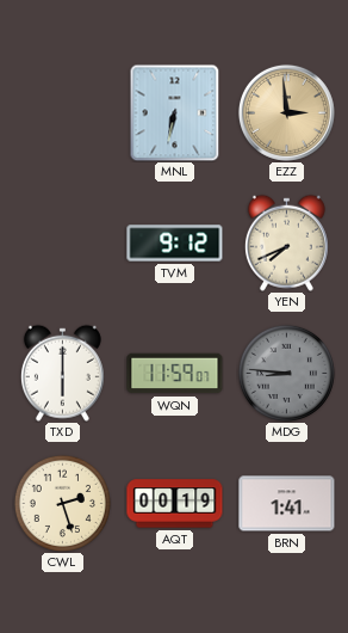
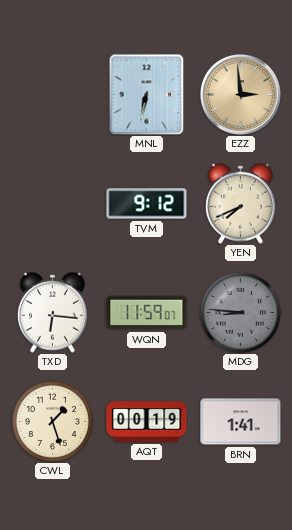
TXD: 6:00 -> 6:16 (52, 312)
CWL: 2:27 -> 1:27 (52, 421)
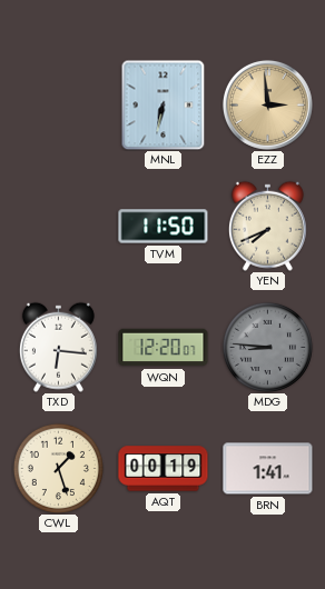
TVM: 9:12 -> 11:50 (164, 227)
WQN: 11:59 -> 12:20 (164, 348)
